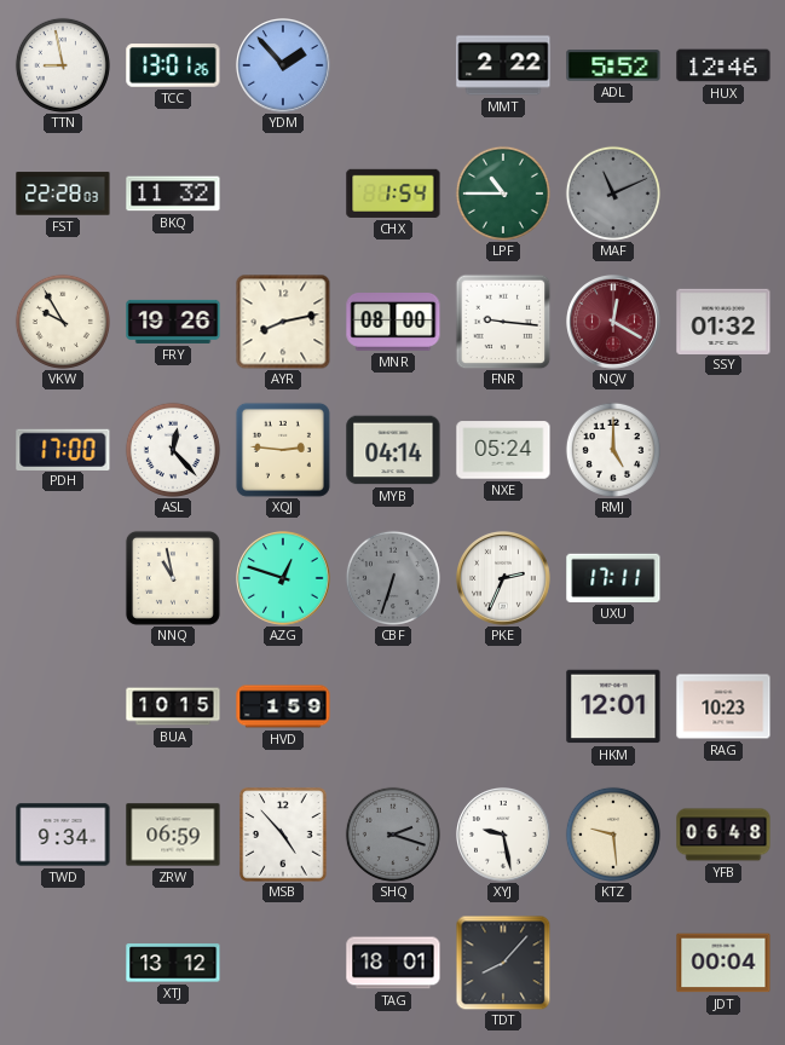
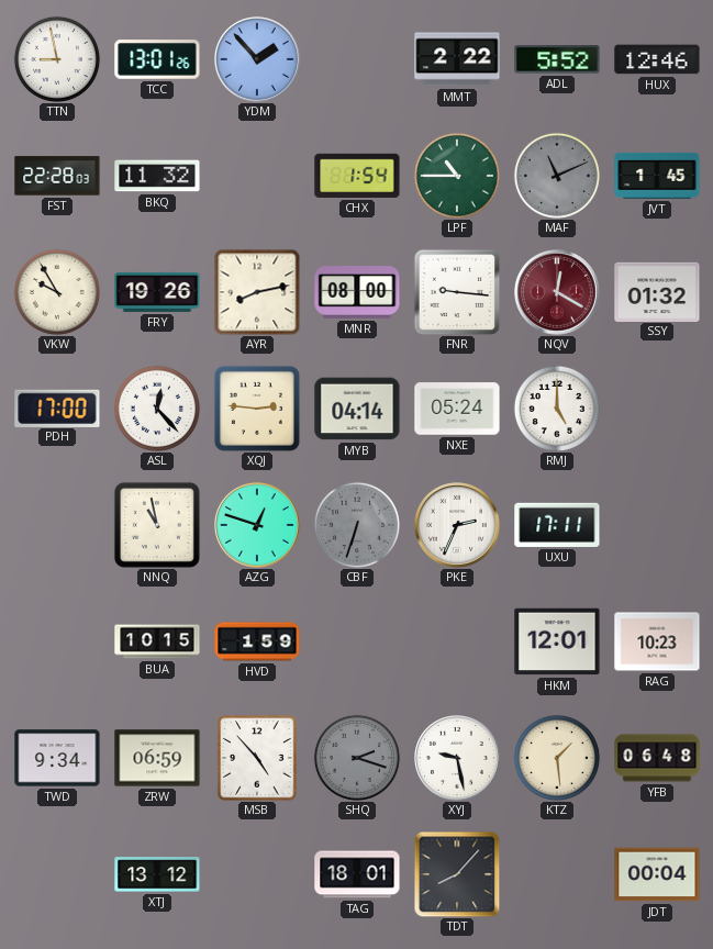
JVT: none -> 1:45 (657, 176)
KTZ: 9:29 -> 1:29 (557, 758)
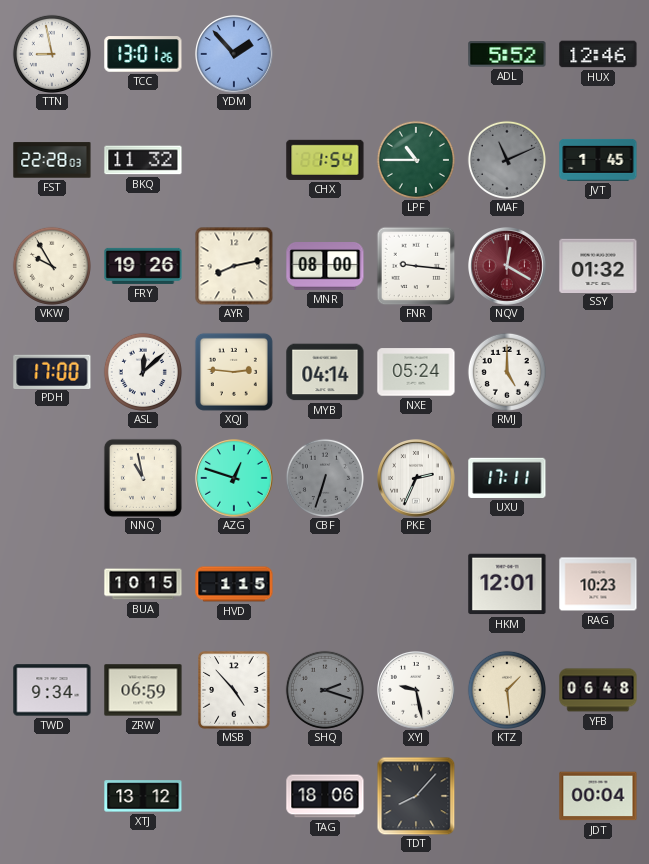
MMT: 2:22 -> none (457, 59)
ASL: 12:23 -> 12:08 (143, 372)
HVD: 1:59 -> 1:15 (234, 584)
TAG: 18:01 -> 18:06 (325, 796)
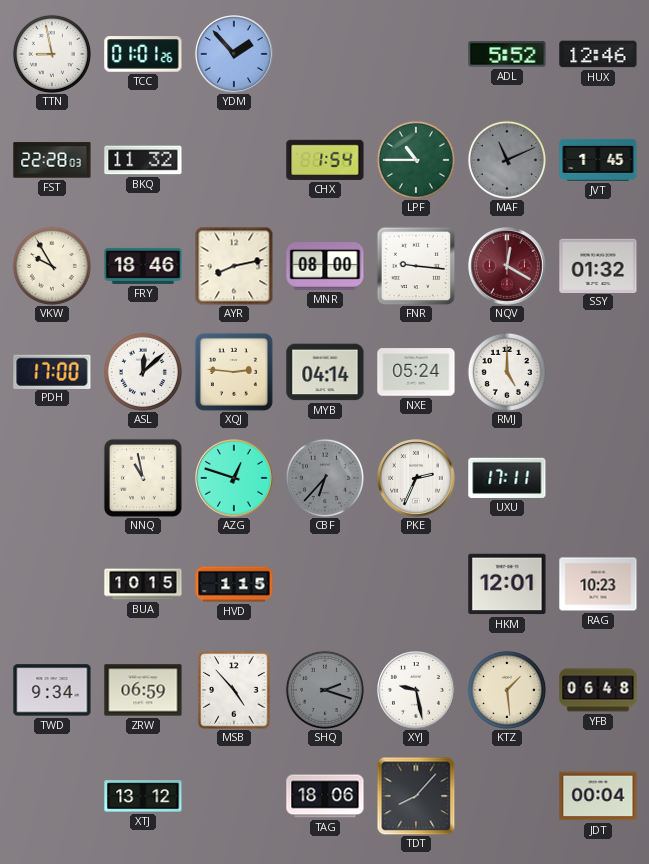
TCC: 13:01 -> 01:01 (143, 54)
FRY: 19:26 -> 18:46 (143, 266)
CBF: 6:33 -> 6:37 (325, 478)
